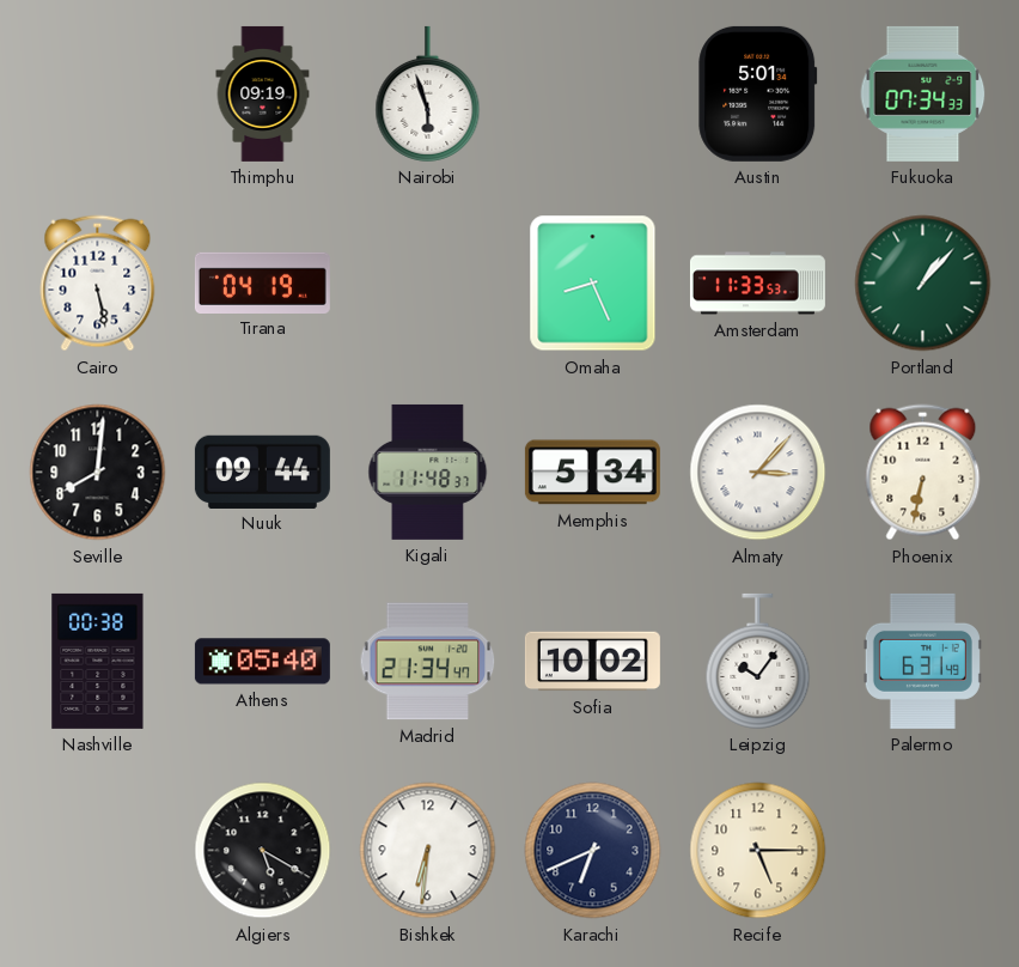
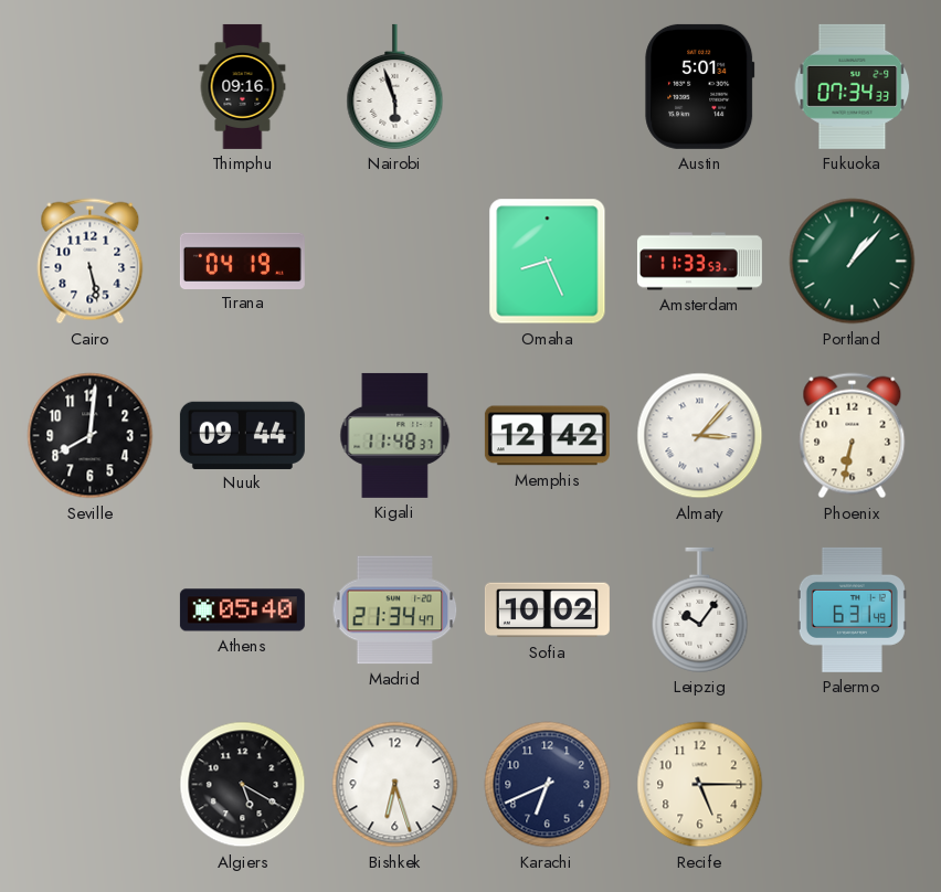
Thimphu: 09:19 -> 09:16 (243, 86)
Memphis: 5:34 -> 12:42 (547, 436)
Nashville: 00:38 -> none (98, 661)
Bishkek: 6:31 -> 6:27 (395, 785)
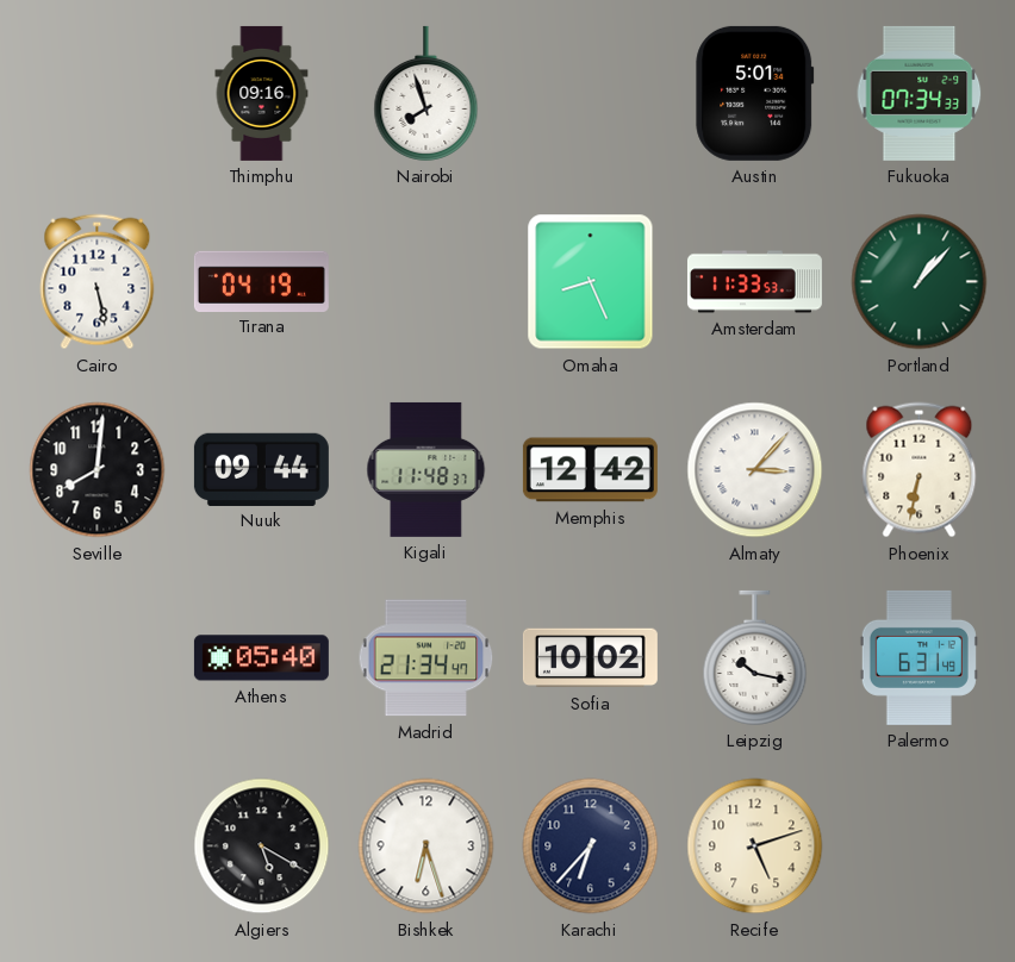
Nairobi: 5:57 -> 7:57 (426, 93)
Leipzig: 10:06 -> 10:17 (755, 657)
Karachi: 6:41 -> 6:37 (591, 847)
Recife: 5:15 -> 5:12 (755, 847)
